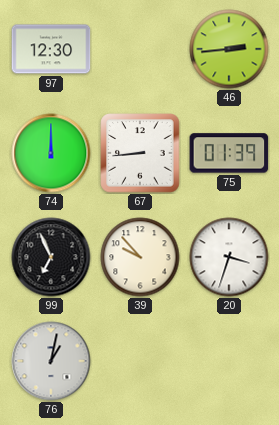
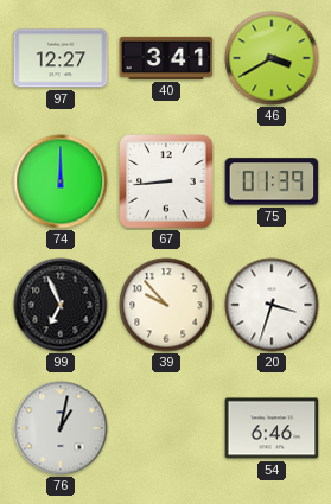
97: 12:30 -> 12:27 (61, 58)
40: none -> 3:41 (166, 58)
46: 2:44 -> 3:40 (272, 58)
54: none -> 6:46 (272, 428)
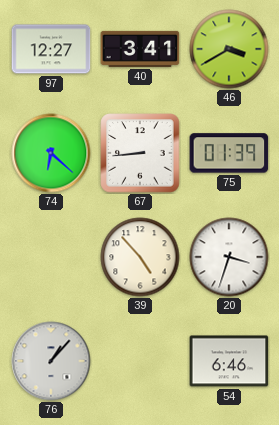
74: 12:00 -> 6:22 (51, 153)
99: 6:56 -> none (61, 305)
39: 9:53 -> 4:53 (140, 257)
76: 1:02 -> 1:07 (51, 361)
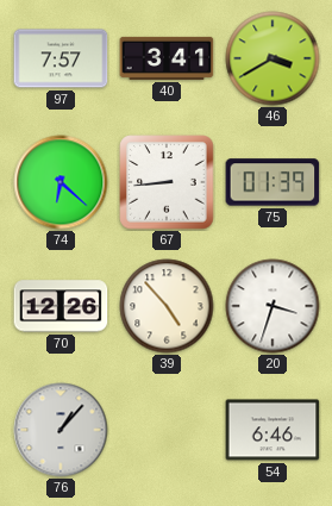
97: 12:27 -> 7:57 (61, 58)
70: none -> 12:26 (61, 306)
